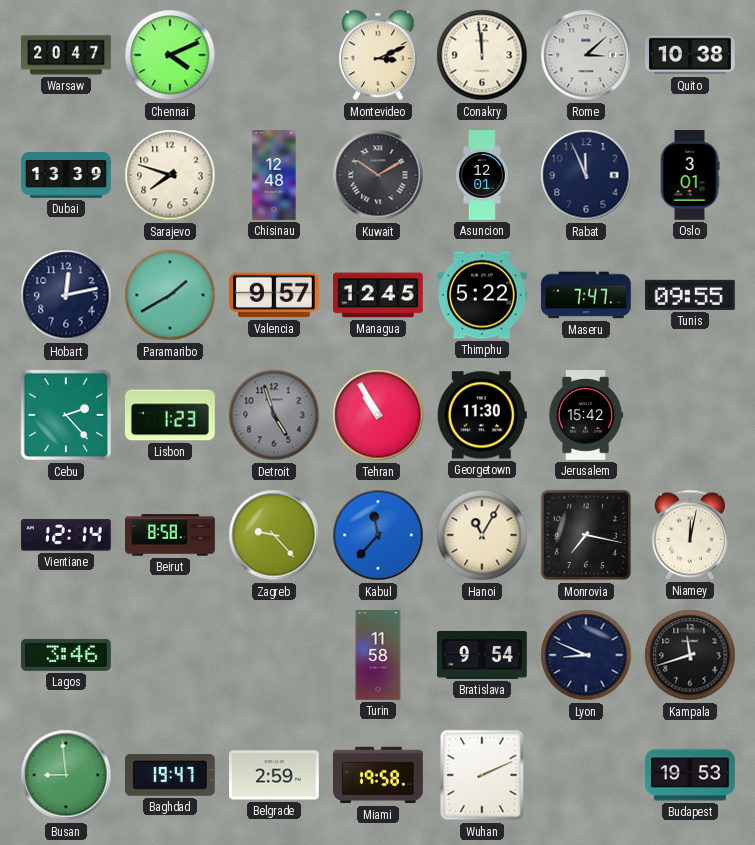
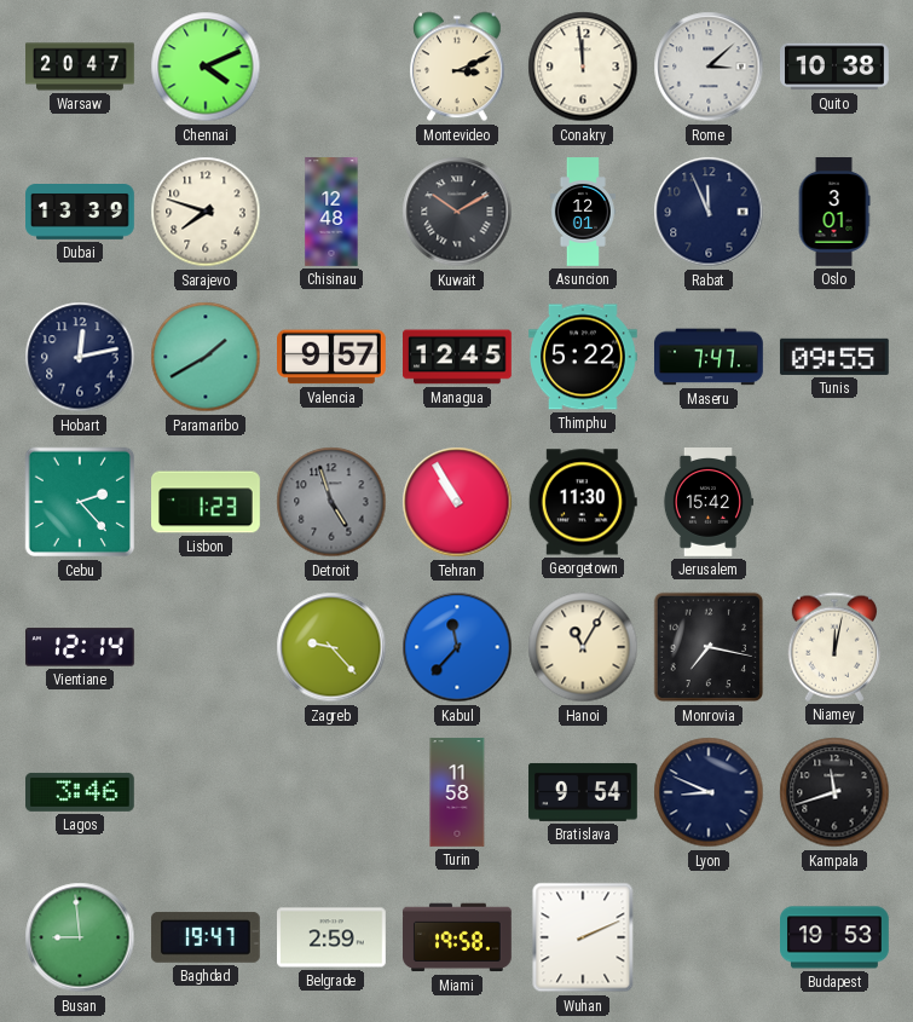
Beirut: 8:58 -> none (170, 535)
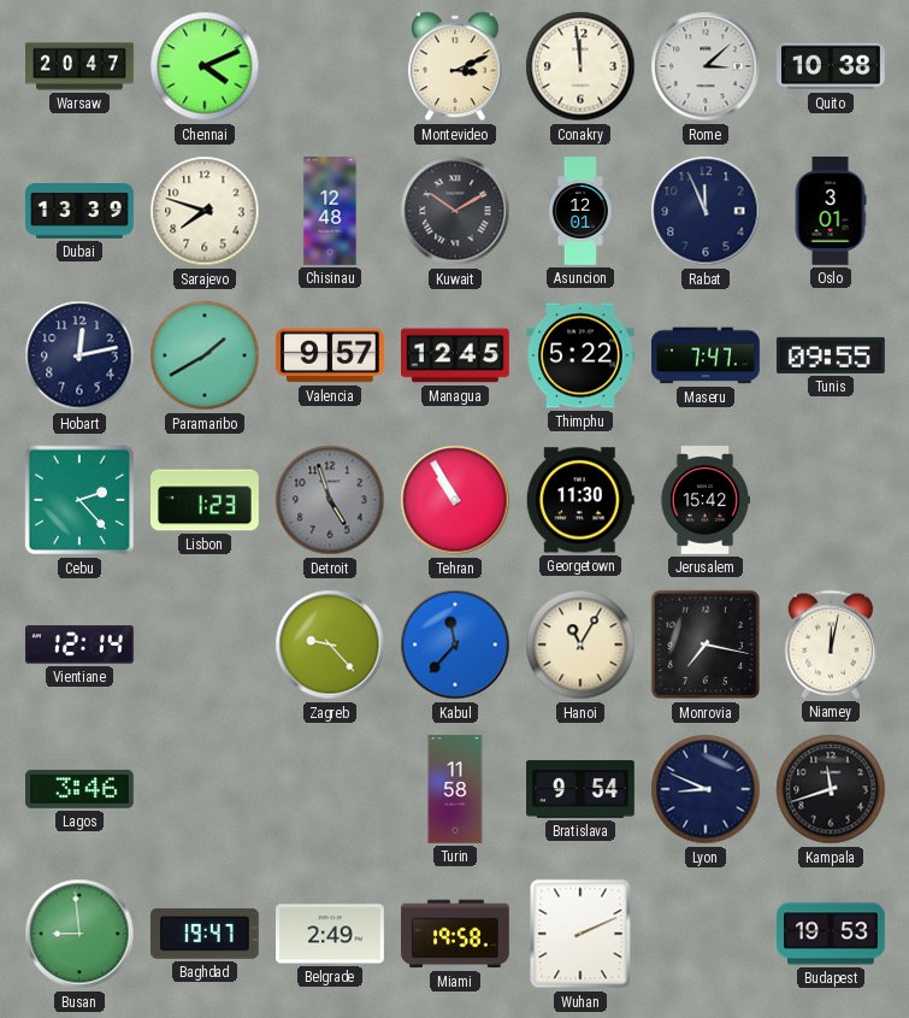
Belgrade: 2:59 -> 2:49 (331, 934)
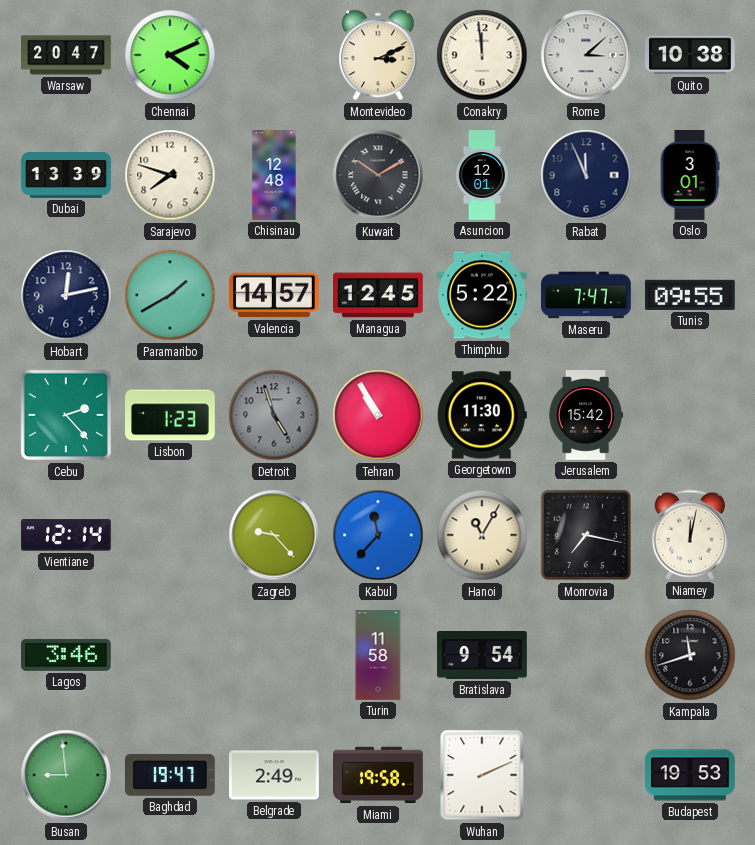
Valencia: 9:57 -> 14:57 (275, 295)
Lyon: 8:49 -> none (706, 789)
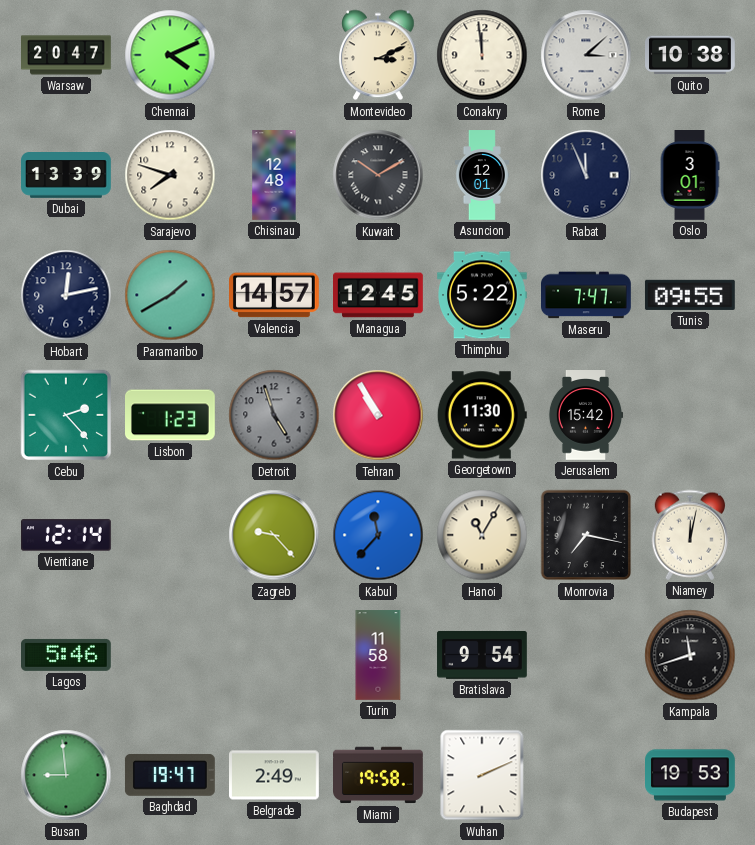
Lagos: 3:46 -> 5:46 (67, 655)
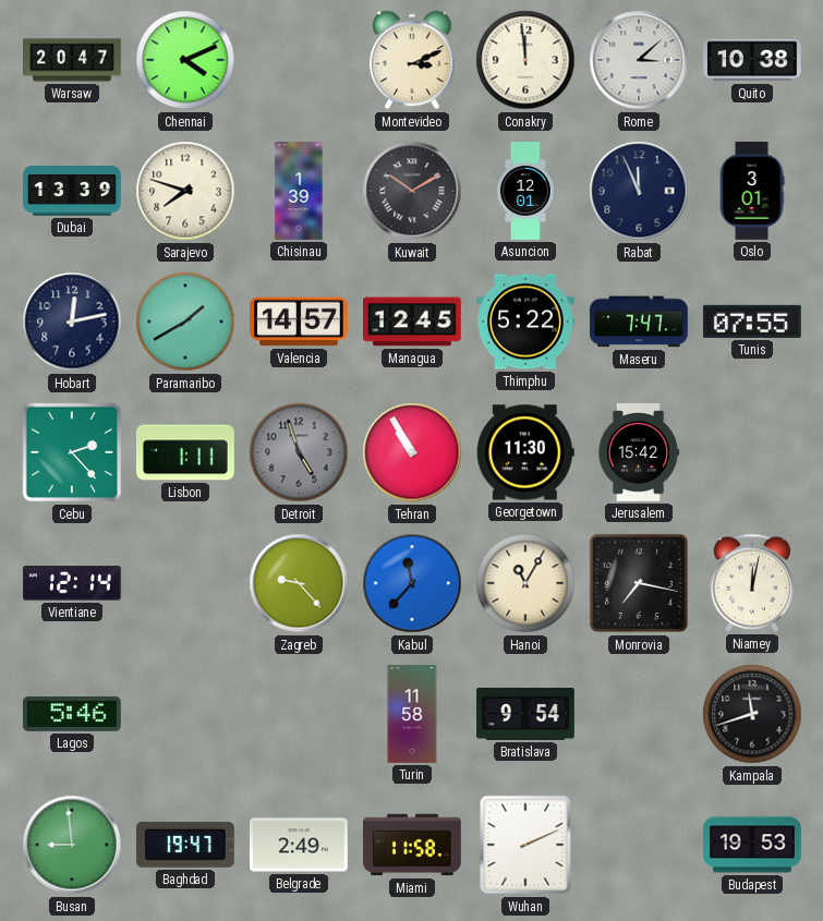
Chisinau: 12:48 -> 1:39 (299, 191)
Tunis: 09:55 -> 07:55 (752, 322)
Lisbon: 1:23 -> 1:11 (186, 452)
Miami: 19:58 -> 11:58 (413, 845)
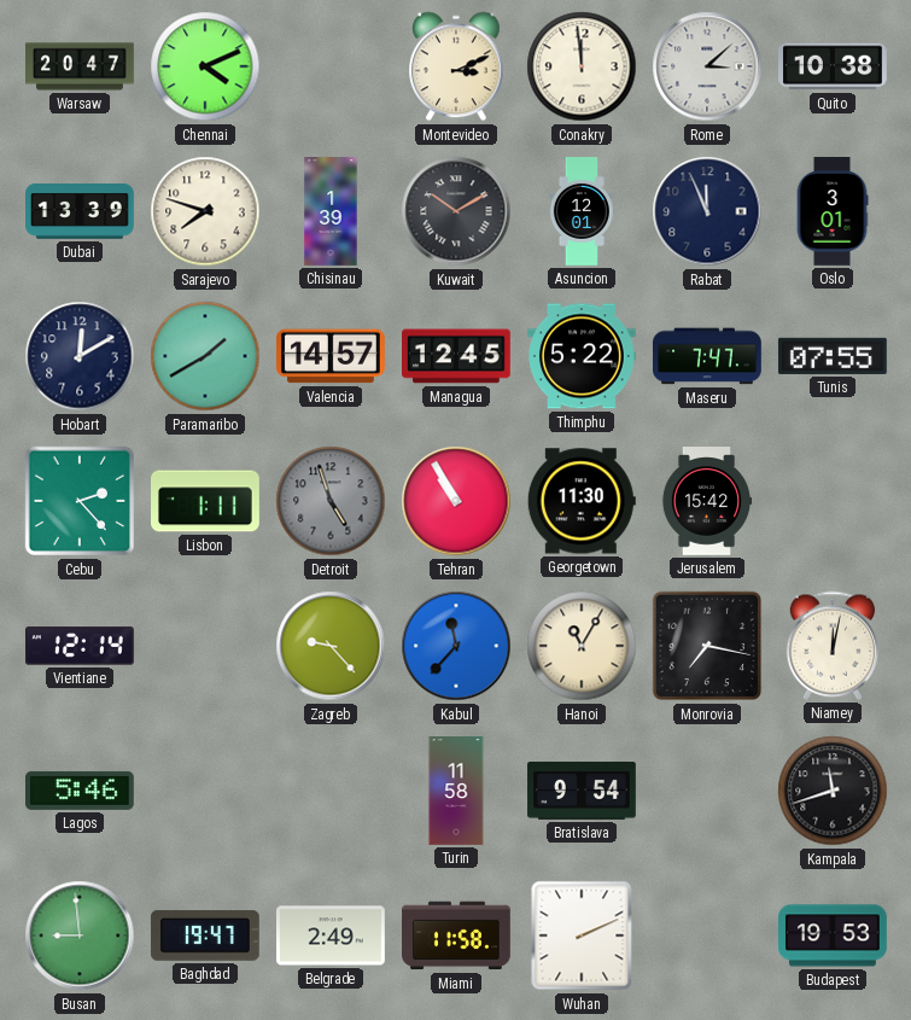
Hobart: 12:13 -> 12:10 (80, 356)
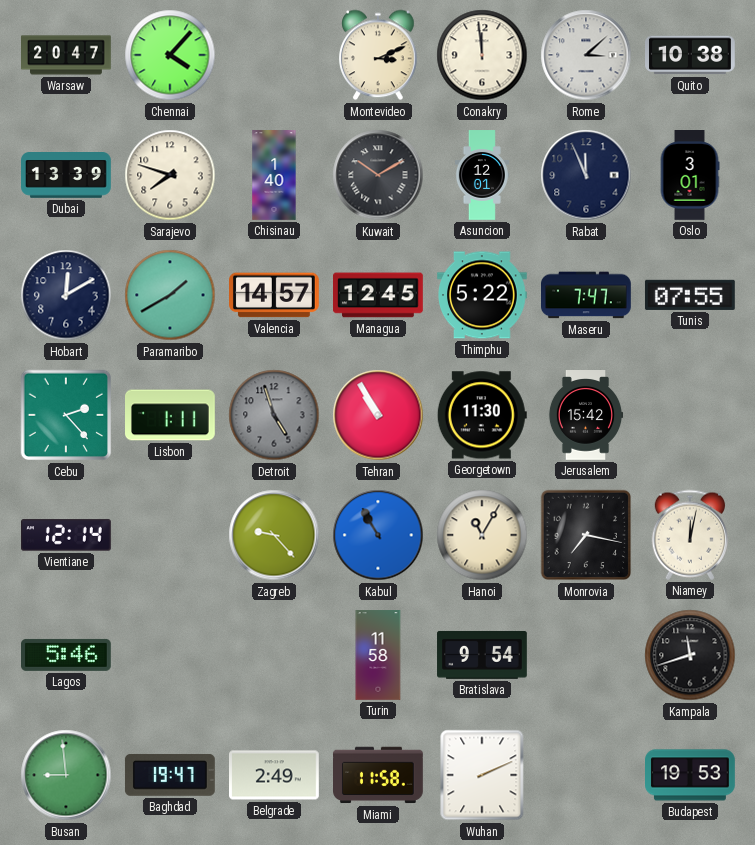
Chennai: 4:11 -> 4:07 (170, 55)
Chisinau: 1:39 -> 1:40 (274, 175)
Kabul: 11:37 -> 10:55 (378, 535)
